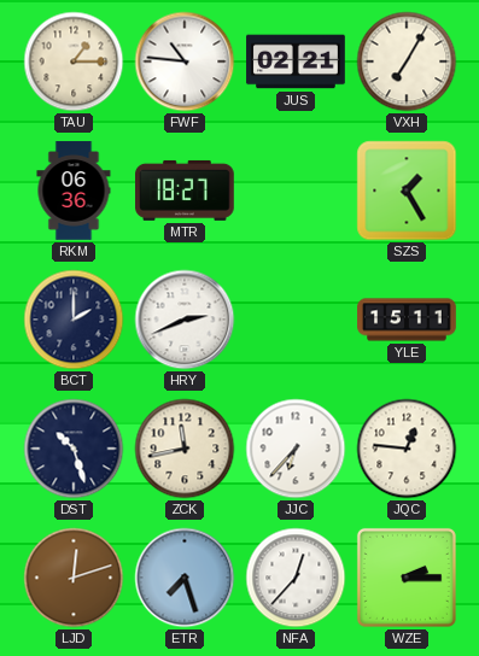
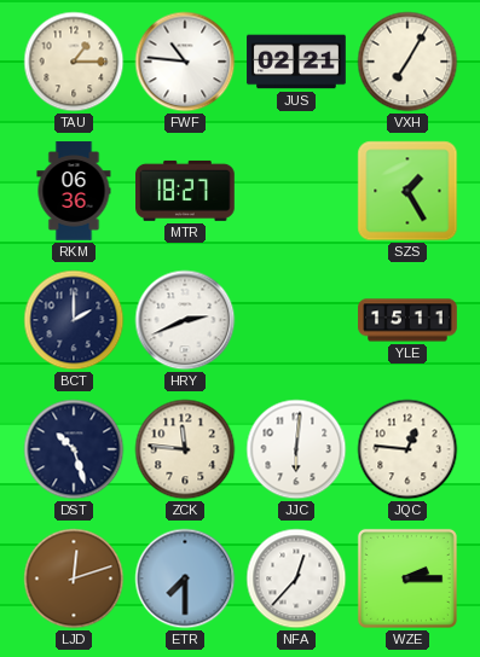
ZCK: 11:43 -> 11:46 (185, 449)
JJC: 6:37 -> 6:01 (296, 449)
ETR: 7:27 -> 7:30 (185, 578)
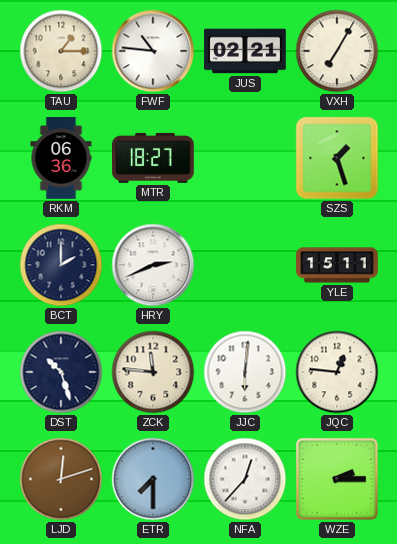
SZS: 1:25 -> 1:27 (337, 158)
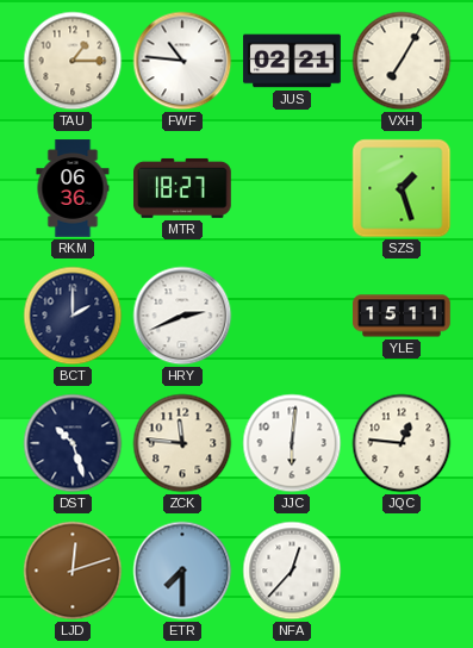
WZE: 2:15 -> none (337, 479)
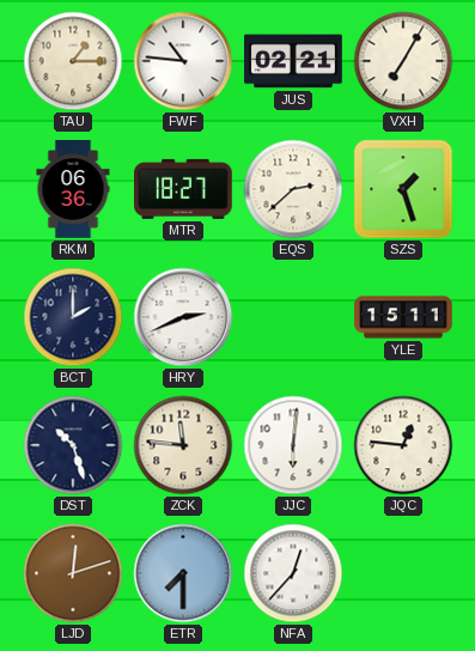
EQS: none -> 2:38 (293, 189)
